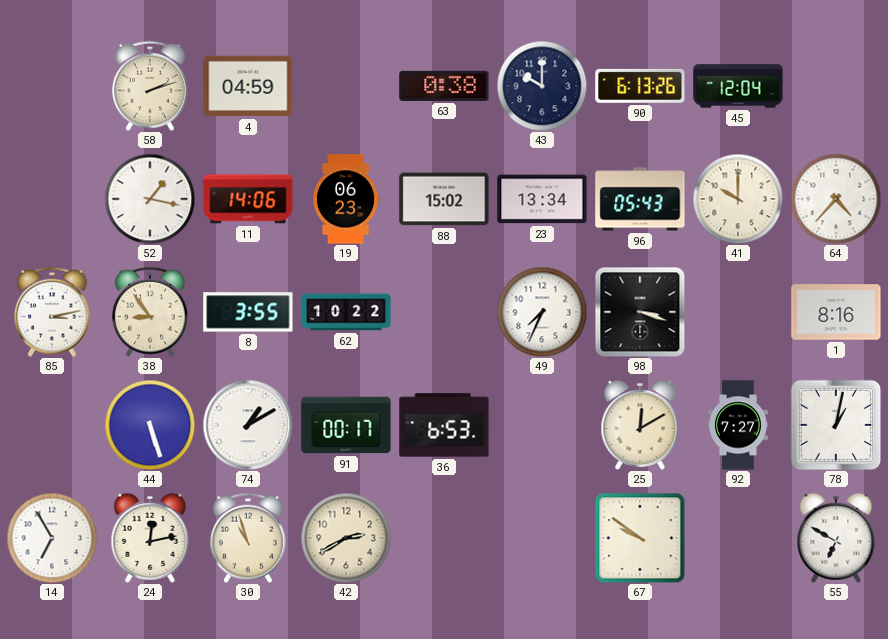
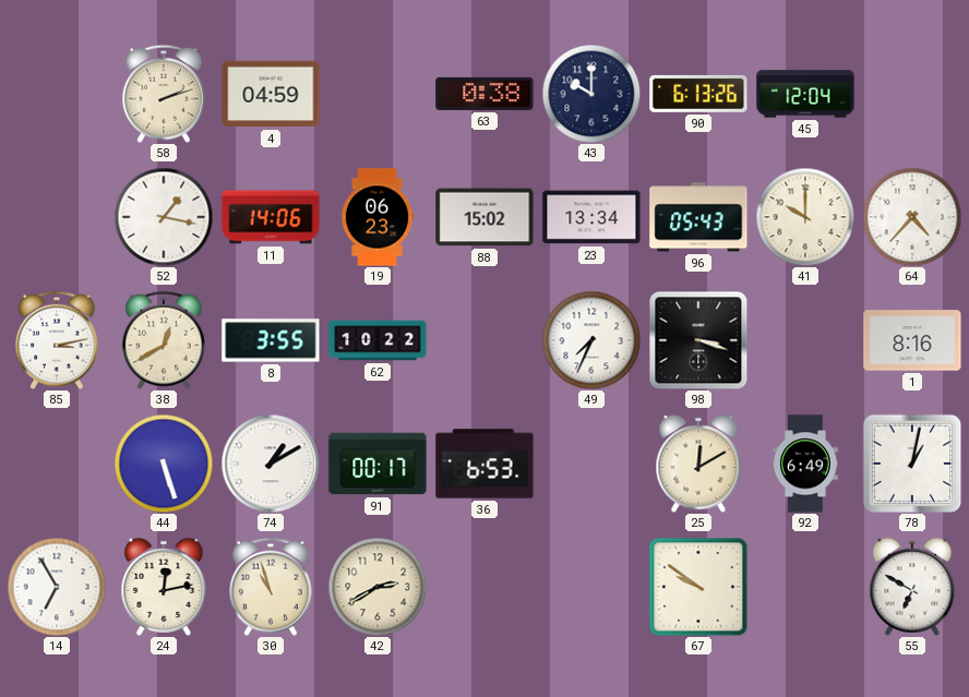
38: 8:54 -> 12:40 (164, 340)
92: 7:27 -> 6:49 (806, 464)
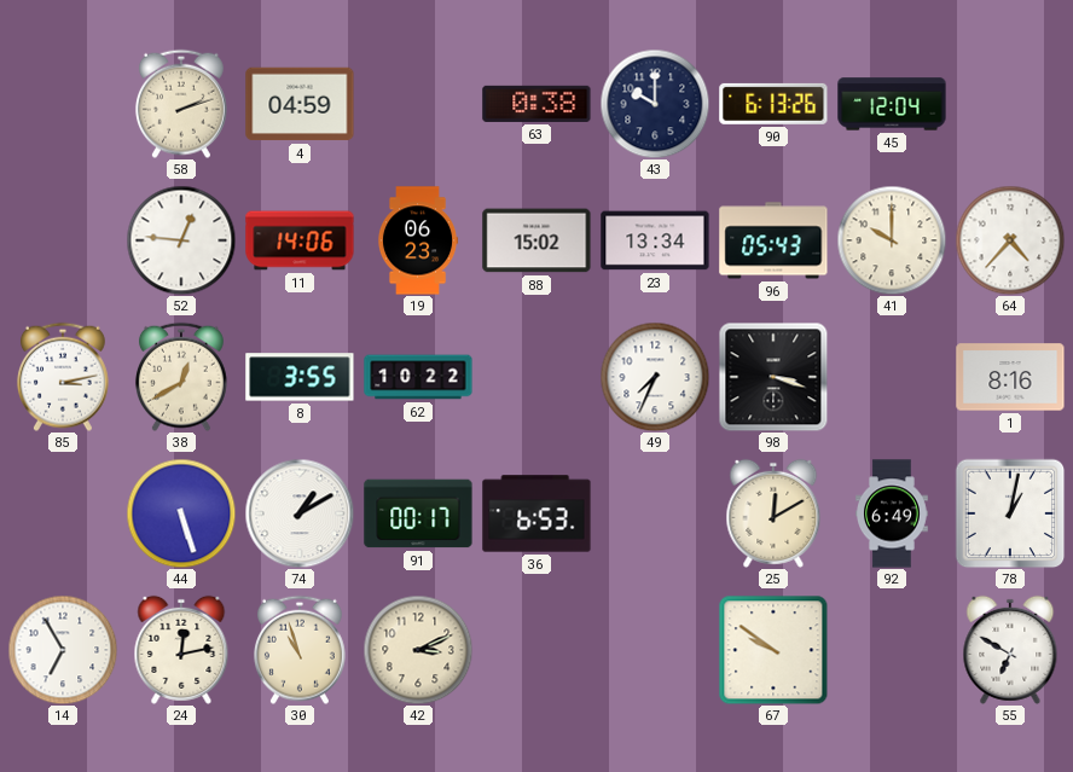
52: 1:17 -> 12:46 (181, 240)
42: 2:40 -> 3:11 (418, 650)
